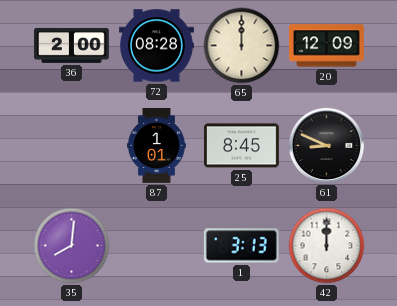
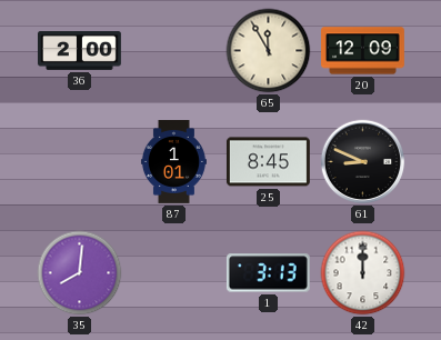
72: 08:28 -> none (157, 46)
65: 12:00 -> 11:55 (269, 51)
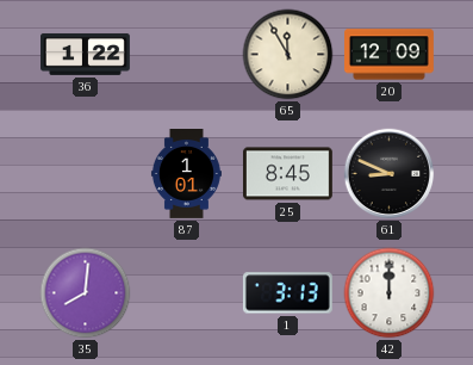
36: 2:00 -> 1:22 (86, 54)
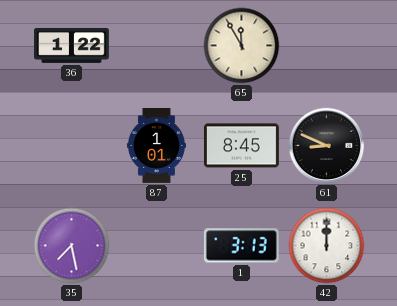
20: 12:09 -> none (390, 55)
35: 8:01 -> 7:28 (72, 246)
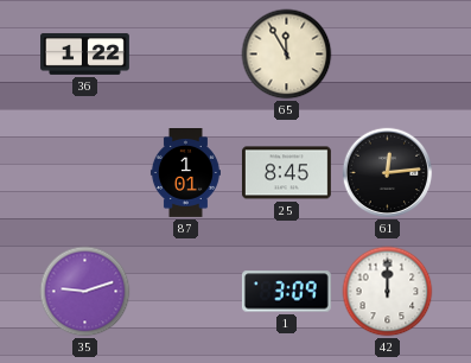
61: 8:49 -> 12:14 (388, 173)
35: 7:28 -> 9:12 (85, 292)
1: 3:13 -> 3:09 (286, 292)
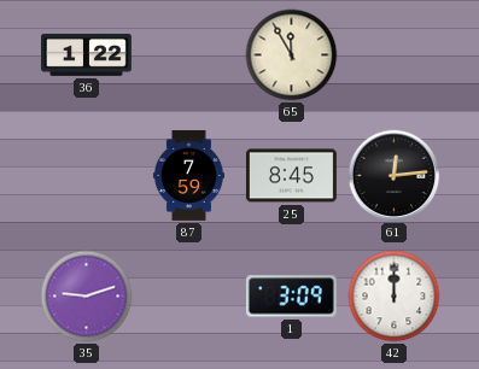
87: 1:01 -> 7:59 (188, 176)
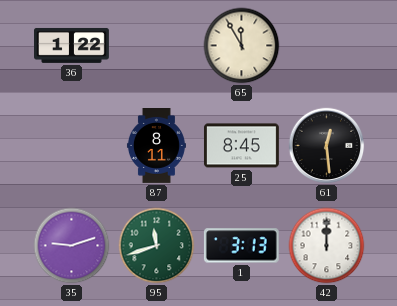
87: 7:59 -> 8:11 (156, 146)
61: 12:14 -> 12:29 (327, 146)
95: none -> 11:42 (157, 246)
1: 3:09 -> 3:13 (241, 246)
